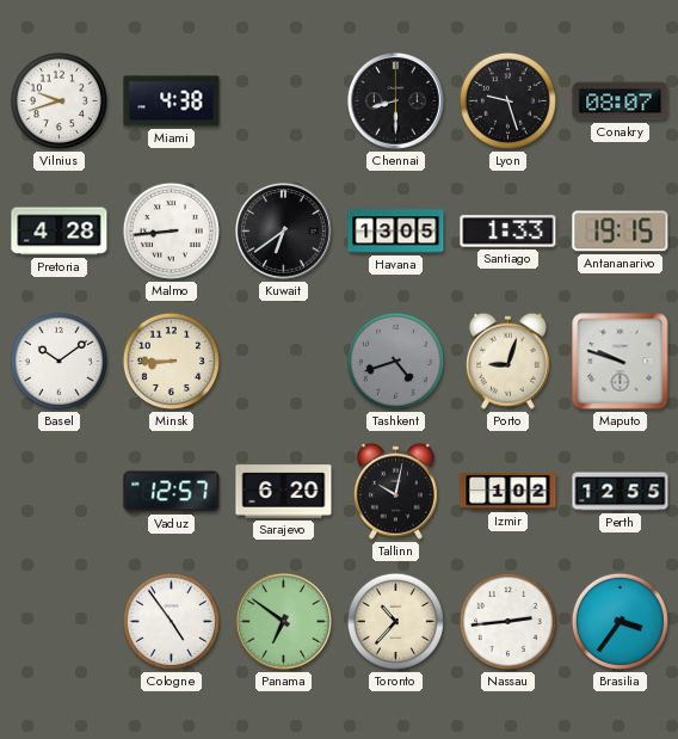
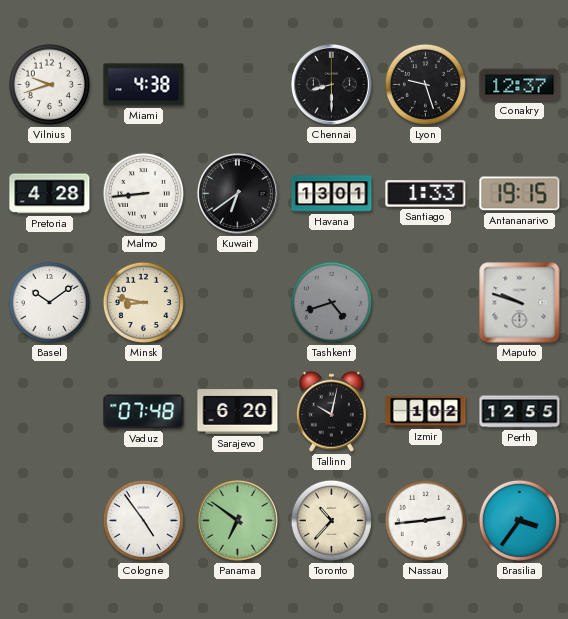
Conakry: 08:07 -> 12:37 (520, 85)
Havana: 13:05 -> 13:01 (332, 194)
Minsk: 8:45 -> 8:47 (143, 302)
Porto: 9:03 -> none (507, 361)
Vaduz: 12:57 -> 07:48 (144, 412)
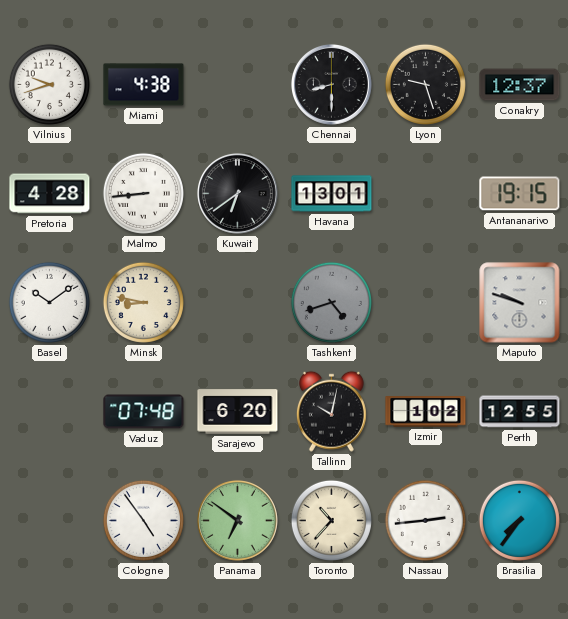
Santiago: 1:33 -> none (426, 194)
Brasilia: 3:36 -> 7:36 (519, 520)
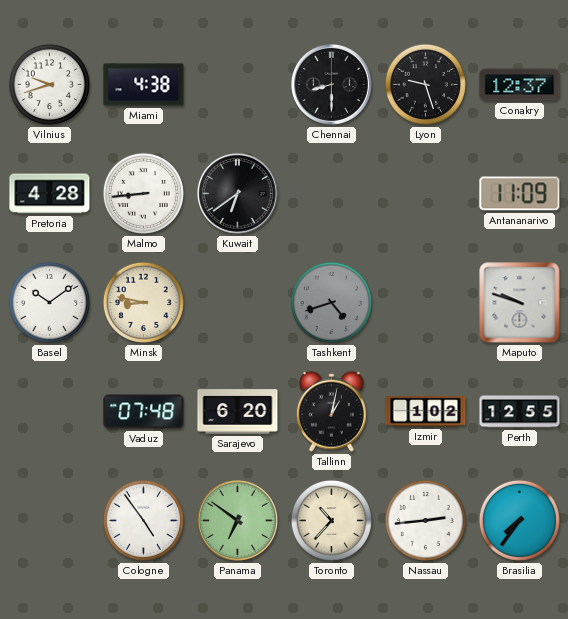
Havana: 13:01 -> none (332, 194)
Antananarivo: 19:15 -> 11:09 (520, 194)
Tallinn: 10:02 -> 1:02 (331, 411)
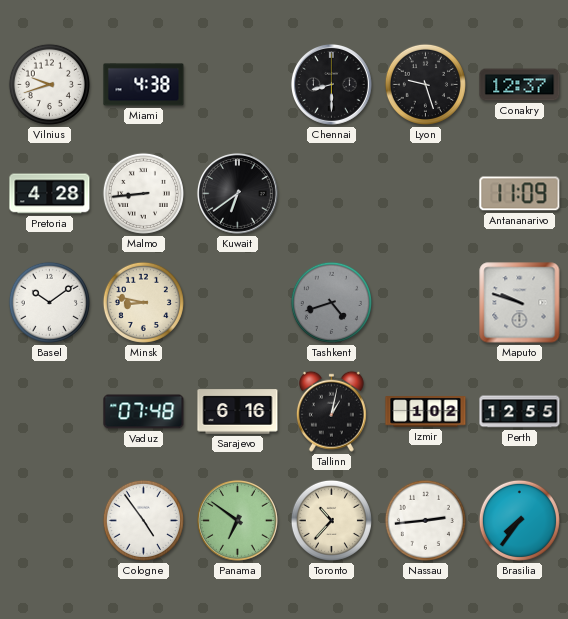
Sarajevo: 6:20 -> 6:16 (238, 412)
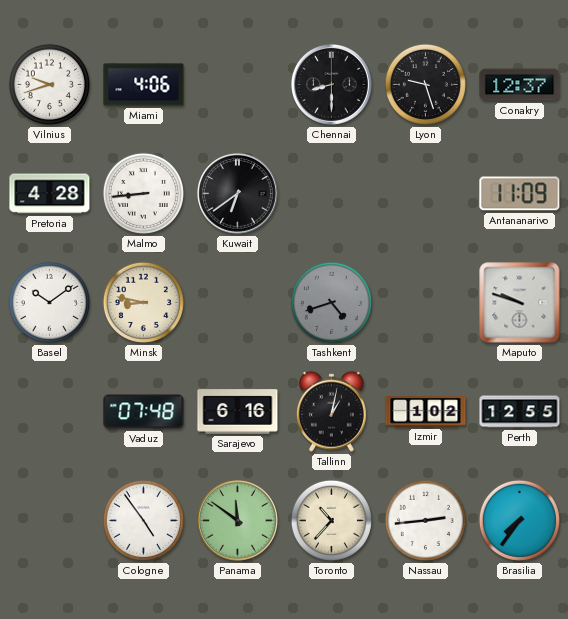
Miami: 4:38 -> 4:06 (144, 85)
Panama: 6:51 -> 11:51 (237, 520)
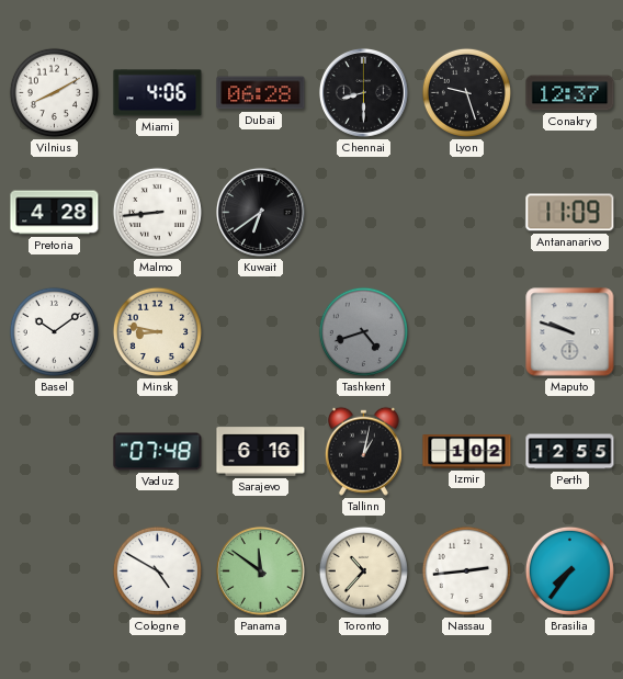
Vilnius: 9:42 -> 8:10 (54, 92)
Dubai: none -> 06:28 (261, 93)
Cologne: 4:54 -> 4:50 (157, 570)
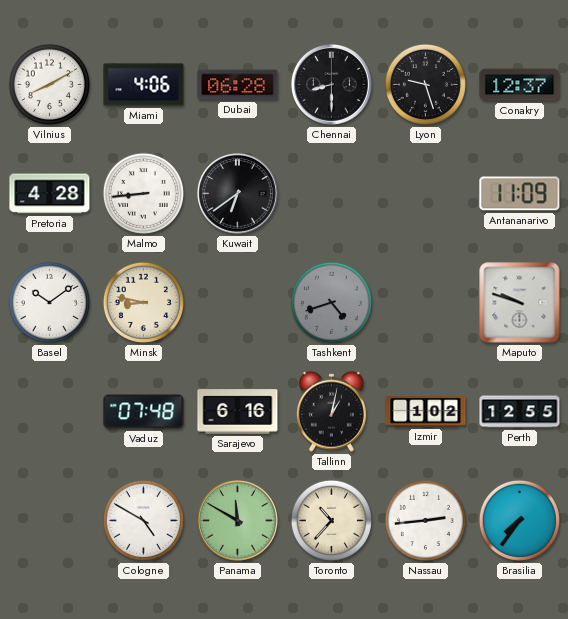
Panama: 11:51 -> 11:50 (237, 520)
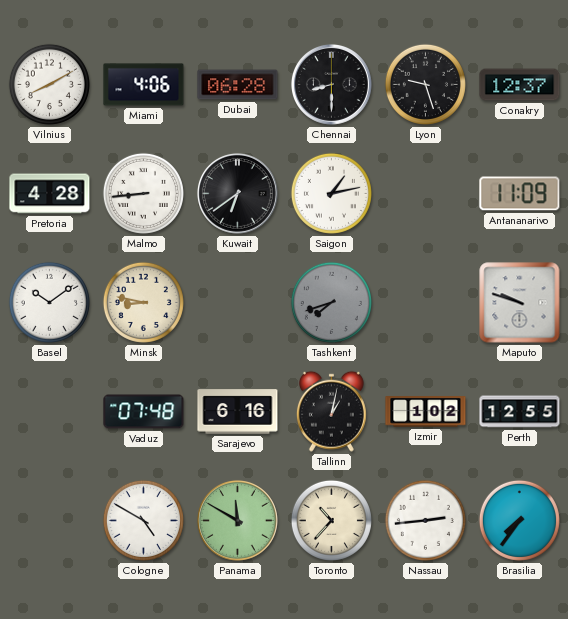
Saigon: none -> 1:13 (331, 193)
Tashkent: 4:42 -> 7:42 (331, 302)
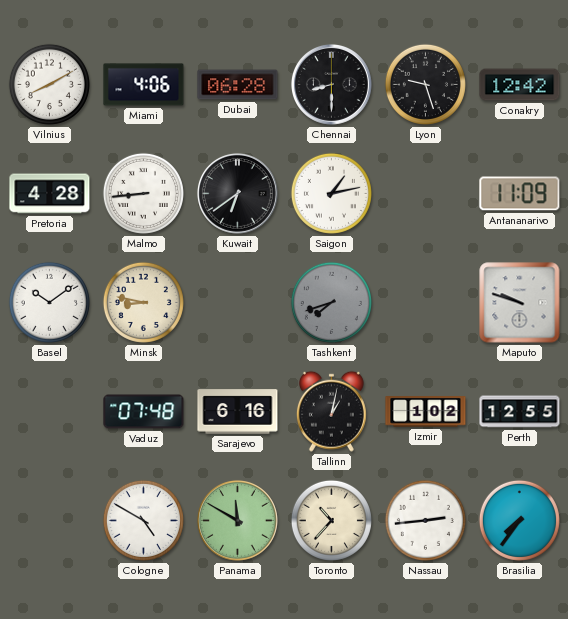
Conakry: 12:37 -> 12:42 (520, 85)
